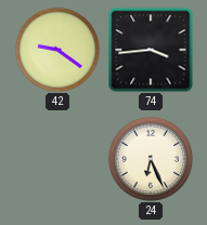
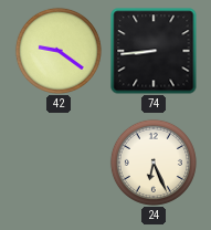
74: 3:44 -> 8:44 (154, 51)
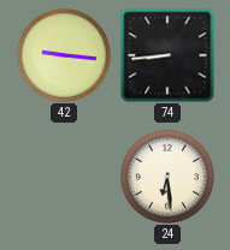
42: 9:21 -> 9:16 (64, 55)
24: 6:26 -> 6:29 (167, 177)
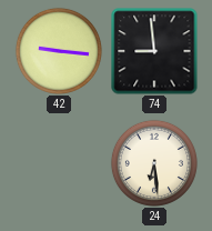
74: 8:44 -> 8:59 (154, 51)
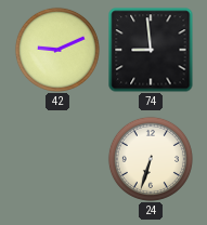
42: 9:16 -> 9:11 (57, 50)
24: 6:29 -> 6:33 (151, 159)
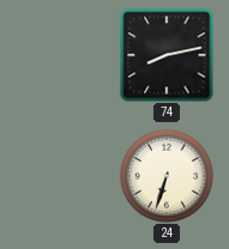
42: 9:11 -> none (57, 50)
74: 8:59 -> 8:13 (167, 55)
